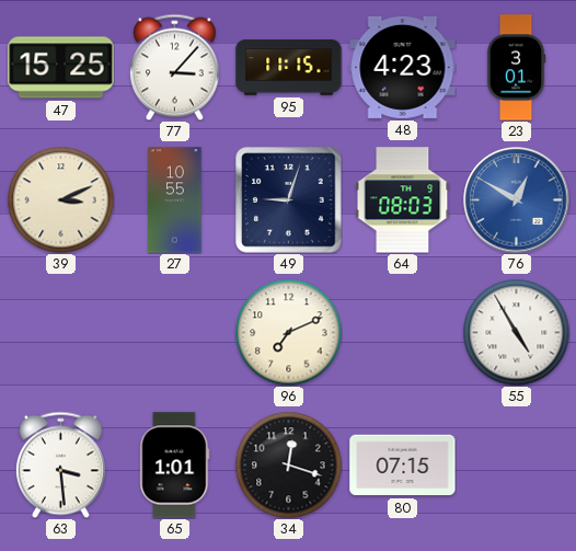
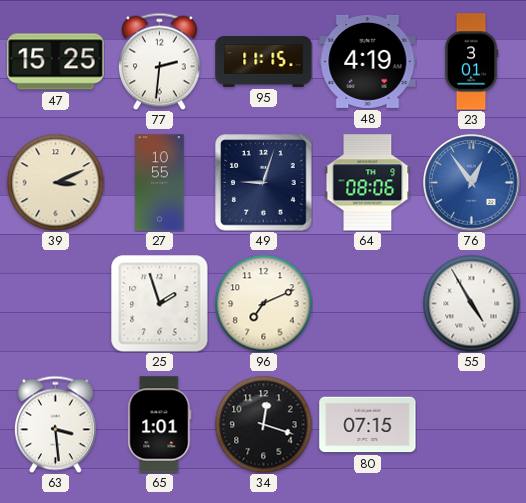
77: 3:07 -> 2:31 (159, 61)
48: 4:23 -> 4:19 (368, 61)
64: 08:03 -> 08:06 (368, 183)
76: 12:50 -> 12:54 (472, 183)
25: none -> 1:57 (160, 304)
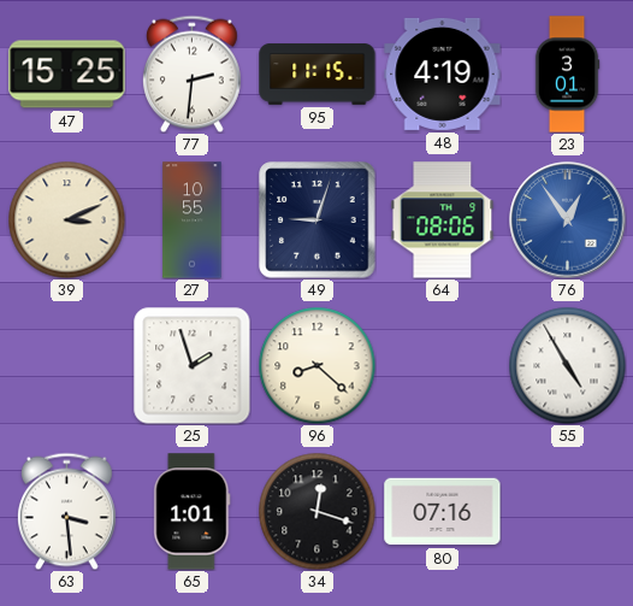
96: 7:11 -> 8:22 (316, 365)
80: 07:15 -> 07:16 (443, 512)
